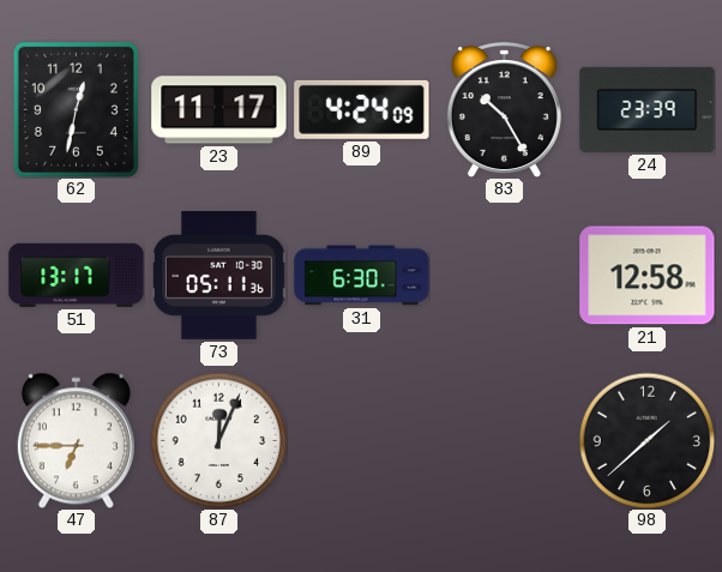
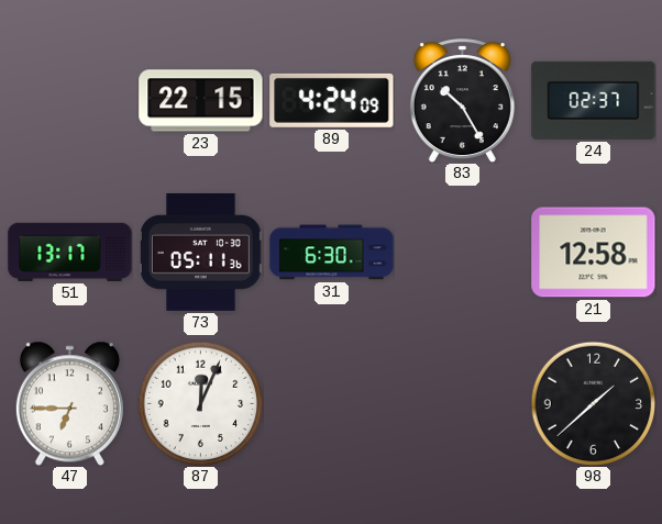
62: 12:32 -> none (76, 109)
23: 11:17 -> 22:15 (201, 101)
24: 23:39 -> 02:37 (594, 100)
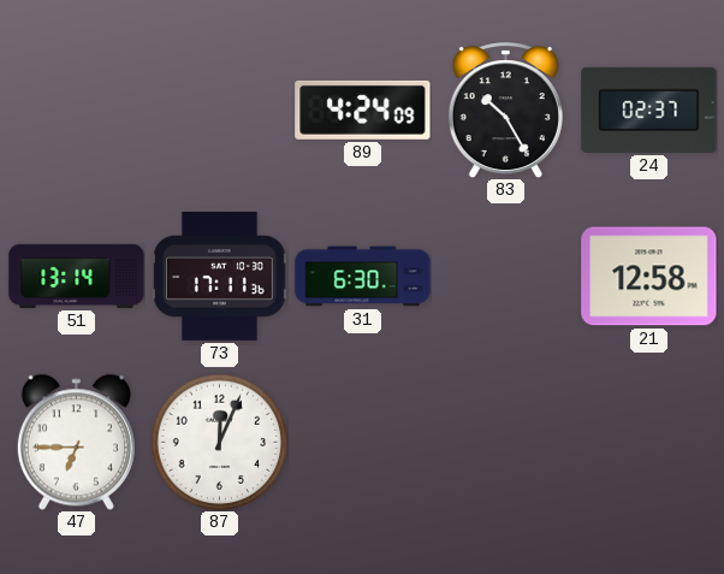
23: 22:15 -> none (201, 101)
51: 13:17 -> 13:14 (77, 276)
73: 05:11 -> 17:11 (219, 276)
98: 1:38 -> none (593, 403)
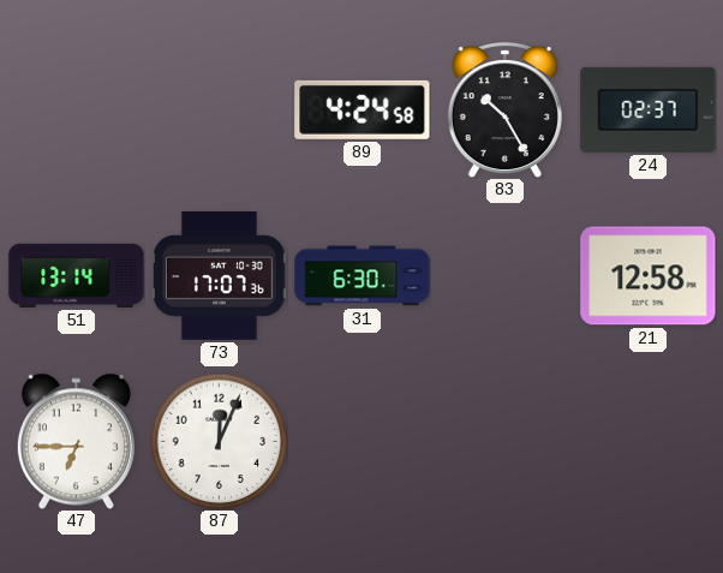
89: 4:24:09 -> 4:24:58 (363, 109)
73: 17:11 -> 17:07 (219, 275)
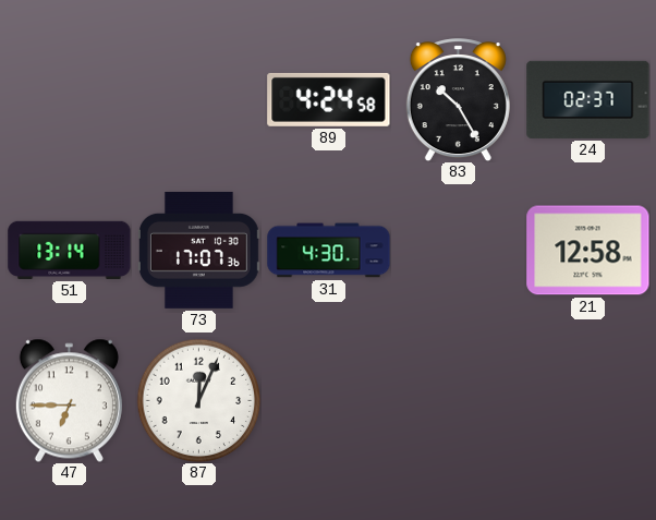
31: 6:30 -> 4:30 (329, 251)
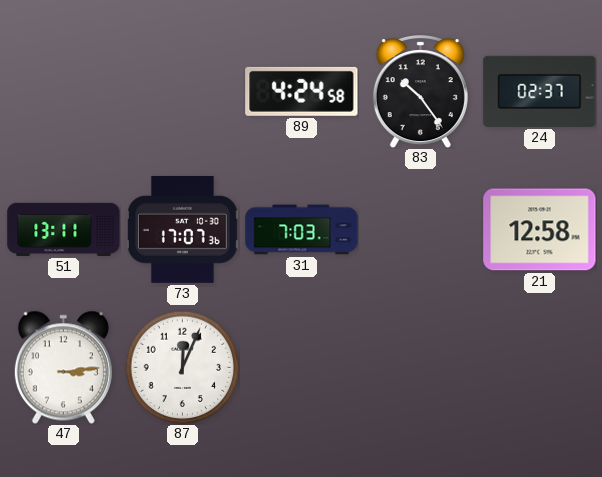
83: 10:25 -> 10:24 (420, 92)
51: 13:14 -> 13:11 (64, 229)
31: 4:30 -> 7:03 (302, 230)
47: 6:45 -> 3:14 (63, 367)
